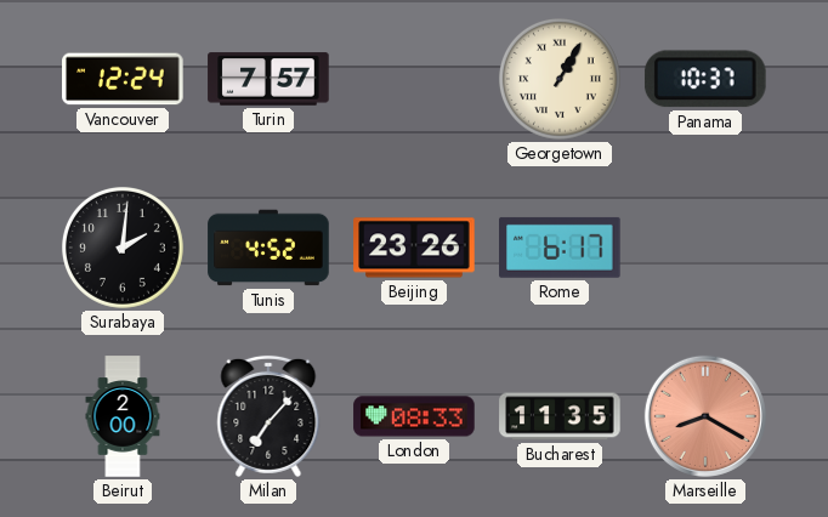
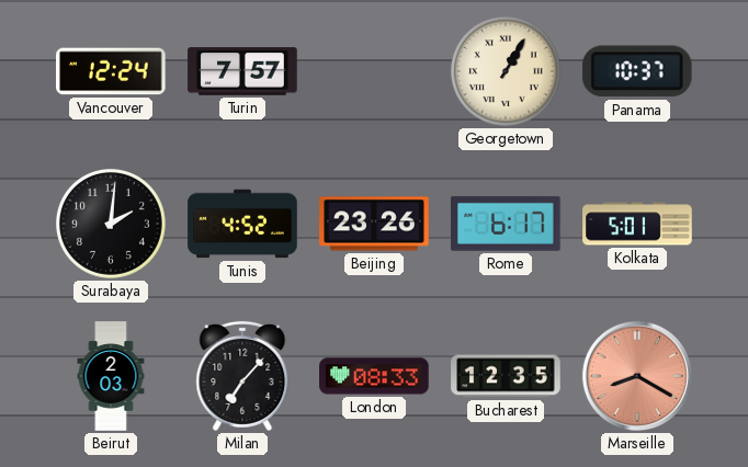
Kolkata: none -> 5:01 (637, 224)
Beirut: 2:00 -> 2:03 (111, 376)
Bucharest: 11:35 -> 12:35 (506, 376)
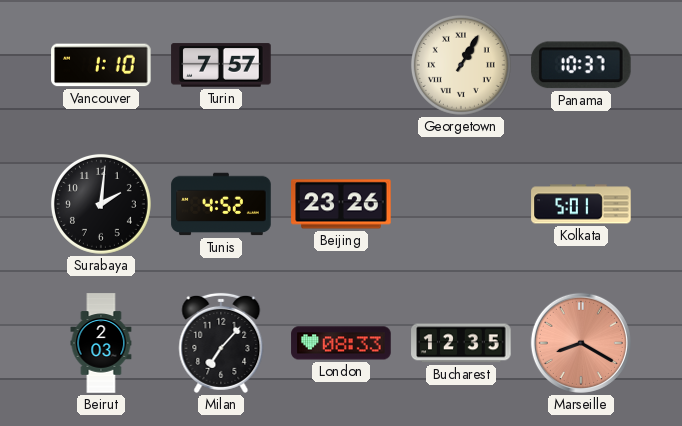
Vancouver: 12:24 -> 1:10 (101, 65)
Rome: 6:17 -> none (506, 224)
